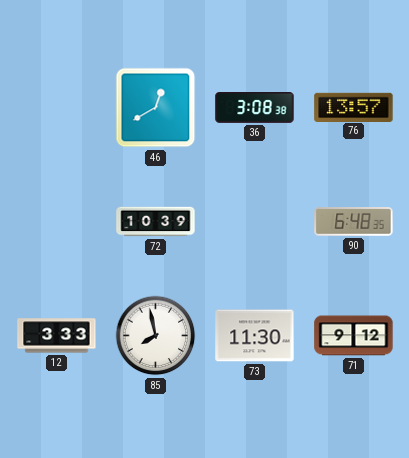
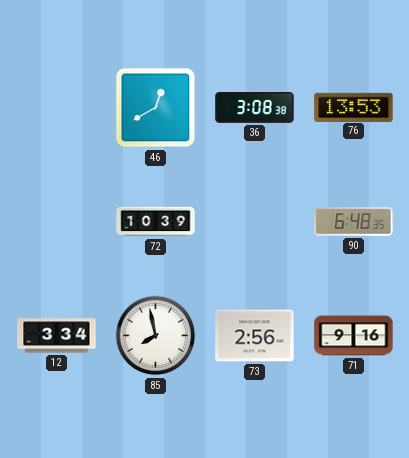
76: 13:57 -> 13:53 (354, 107)
12: 3:33 -> 3:34 (57, 336)
73: 11:30 -> 2:56 (255, 336)
71: 9:12 -> 9:16 (354, 336)
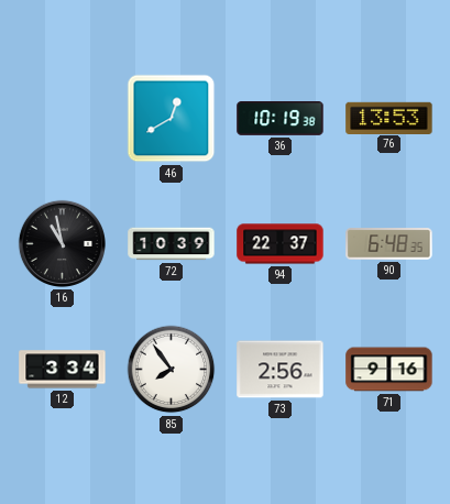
36: 3:08 -> 10:19 (281, 119)
16: none -> 10:58 (62, 243)
94: none -> 22:37 (281, 244)
85: 7:58 -> 7:54 (172, 370)
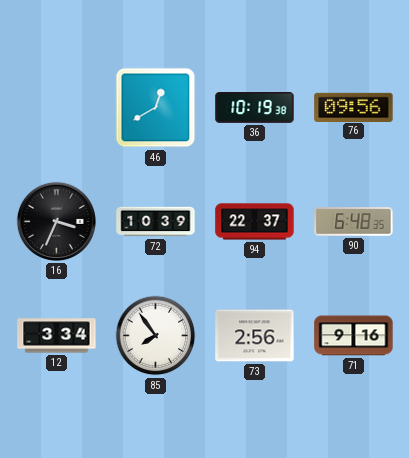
76: 13:53 -> 09:56 (354, 107)
16: 10:58 -> 3:34 (56, 221)
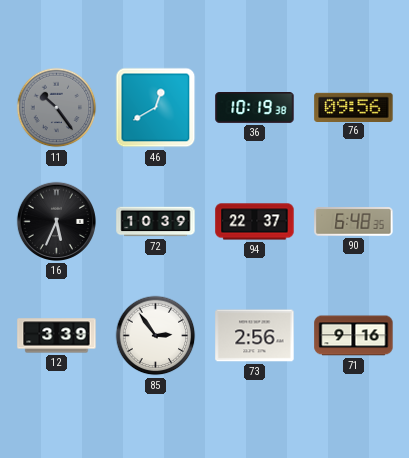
11: none -> 10:24 (57, 108)
16: 3:34 -> 5:34 (56, 221)
12: 3:34 -> 3:39 (57, 336)
85: 7:54 -> 2:54 (156, 336)
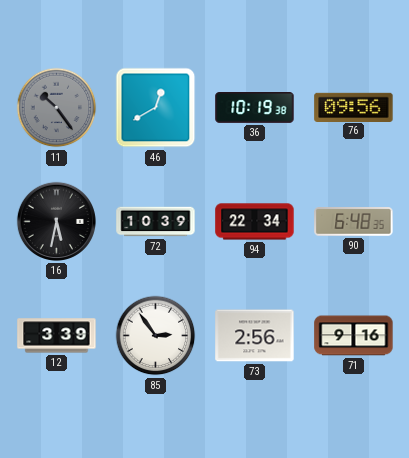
16: 5:34 -> 5:32 (56, 221)
94: 22:37 -> 22:34 (255, 222)
